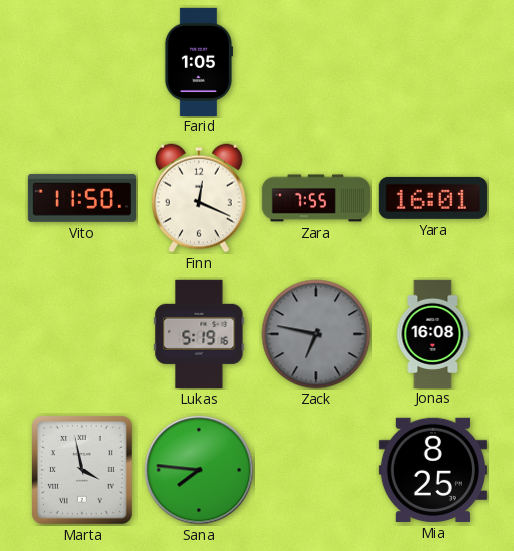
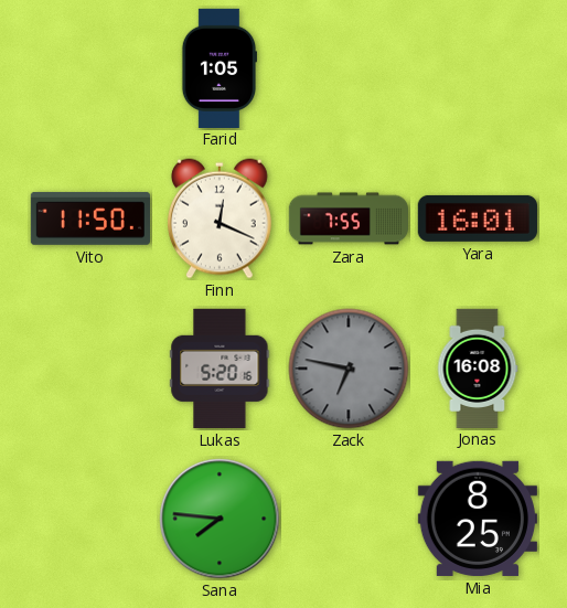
Lukas: 5:19 -> 5:20 (220, 369)
Marta: 3:58 -> none (82, 470)
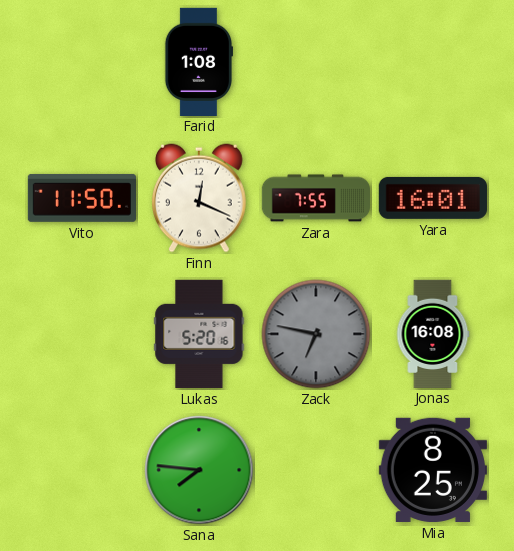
Farid: 1:05 -> 1:08 (198, 61)
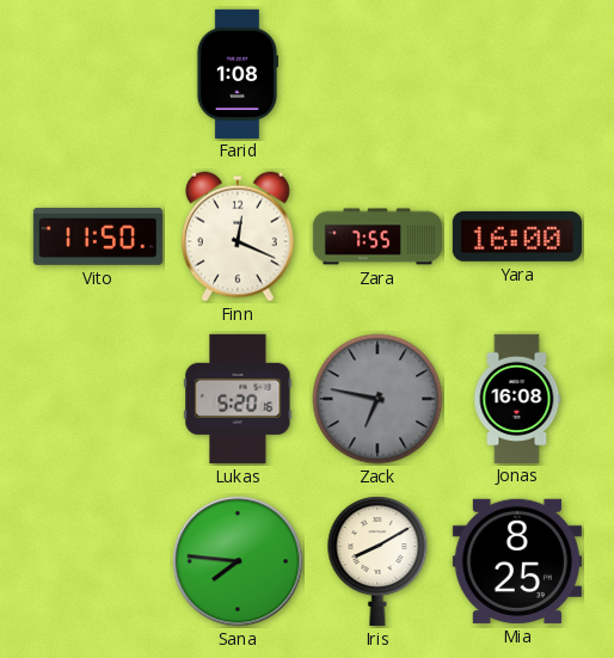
Yara: 16:01 -> 16:00 (517, 236)
Iris: none -> 8:10 (377, 561)
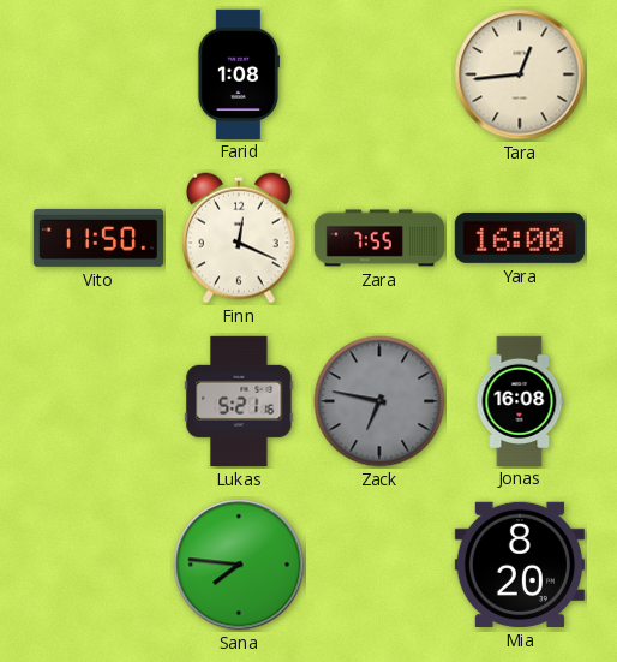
Tara: none -> 12:44 (520, 74)
Lukas: 5:20 -> 5:21 (239, 401)
Iris: 8:10 -> none (377, 561)
Mia: 8:25 -> 8:20 (520, 565)
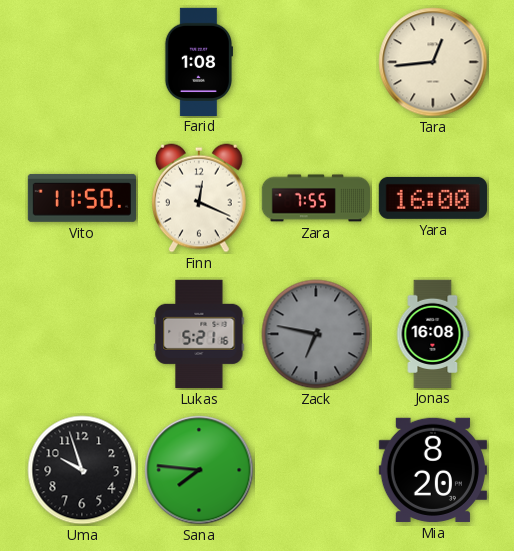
Uma: none -> 9:57 (82, 470)
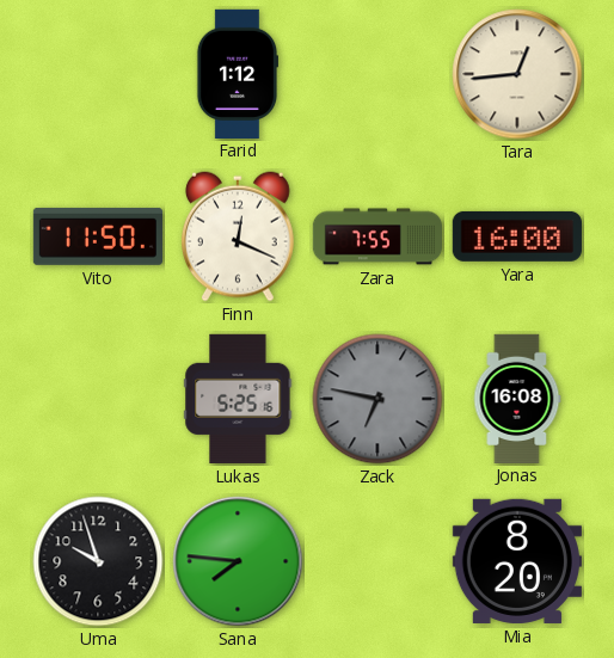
Farid: 1:08 -> 1:12 (237, 73)
Lukas: 5:21 -> 5:25 (238, 399)
